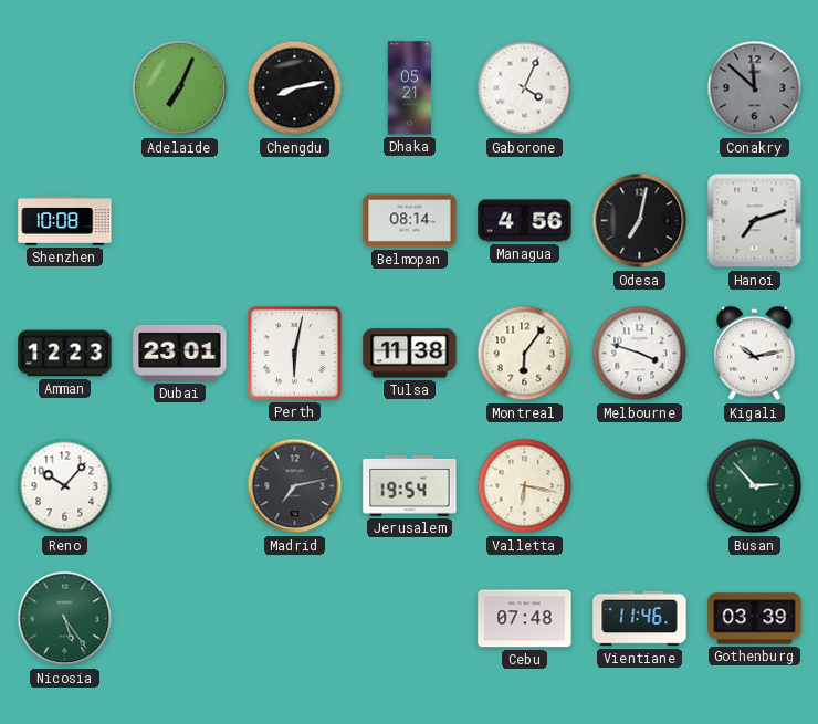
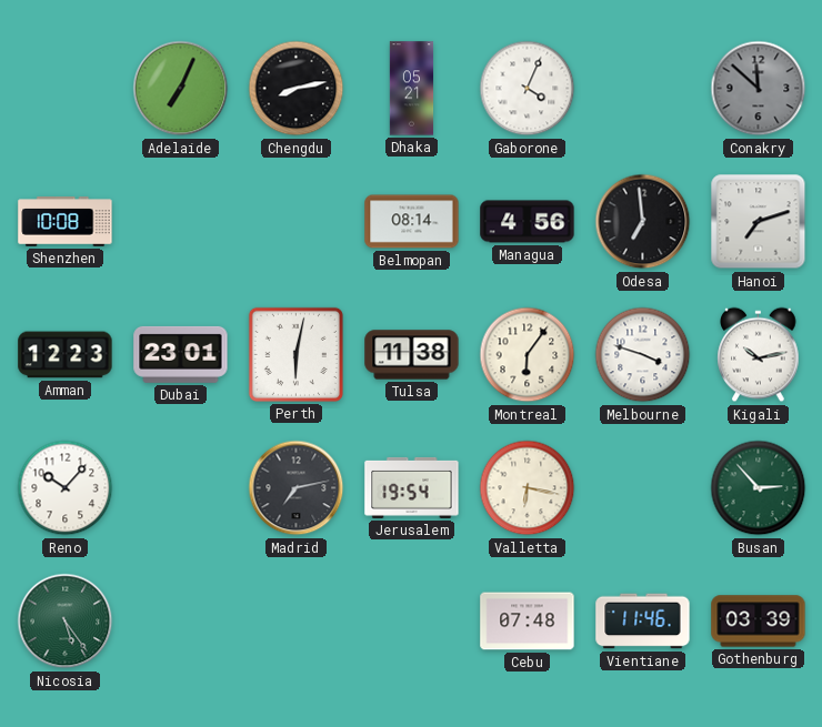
Odesa: 7:02 -> 6:59 (643, 222)
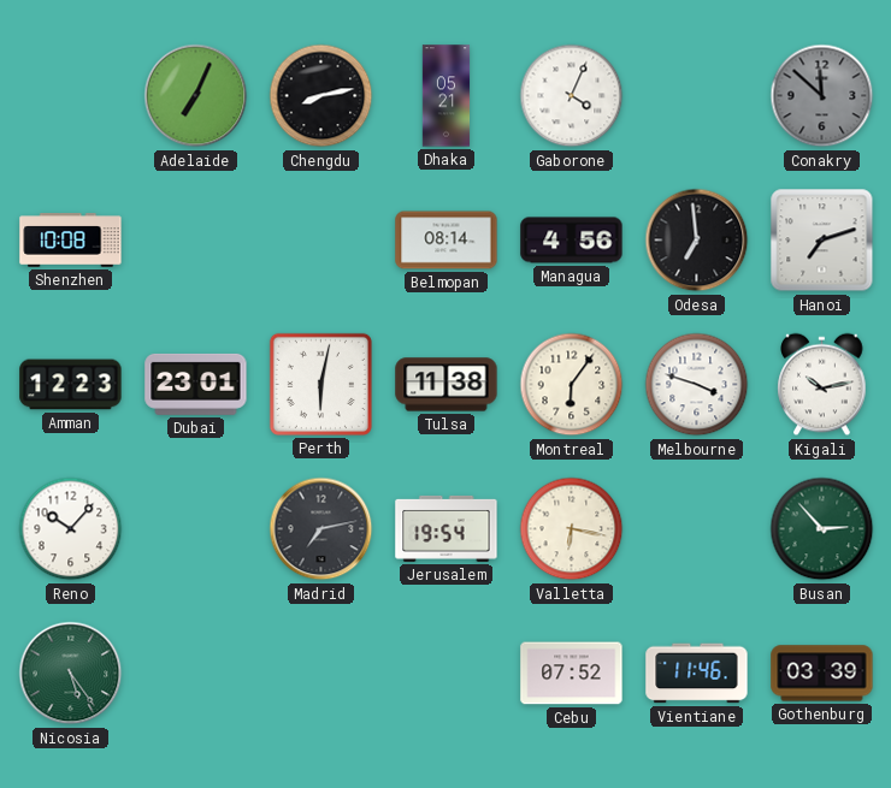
Cebu: 07:48 -> 07:52 (572, 674)
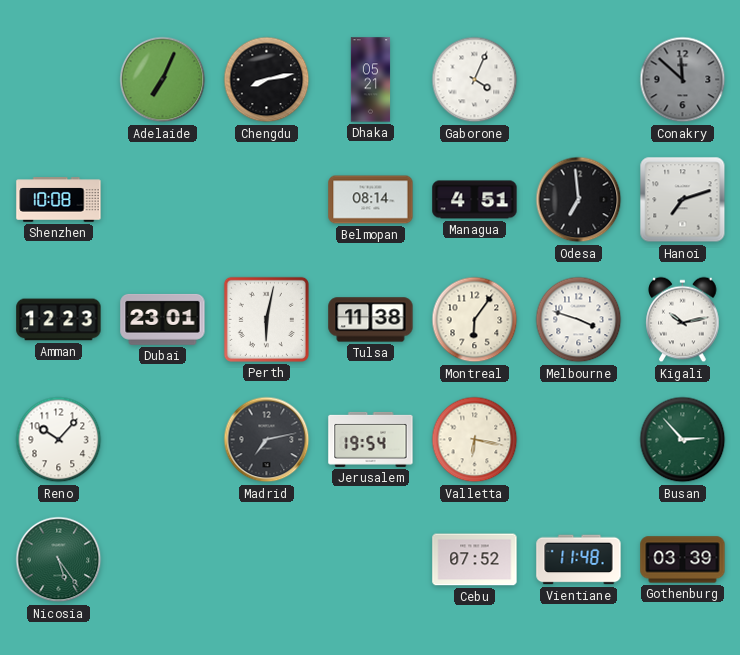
Managua: 4:56 -> 4:51 (475, 200)
Vientiane: 11:46 -> 11:48 (579, 560)
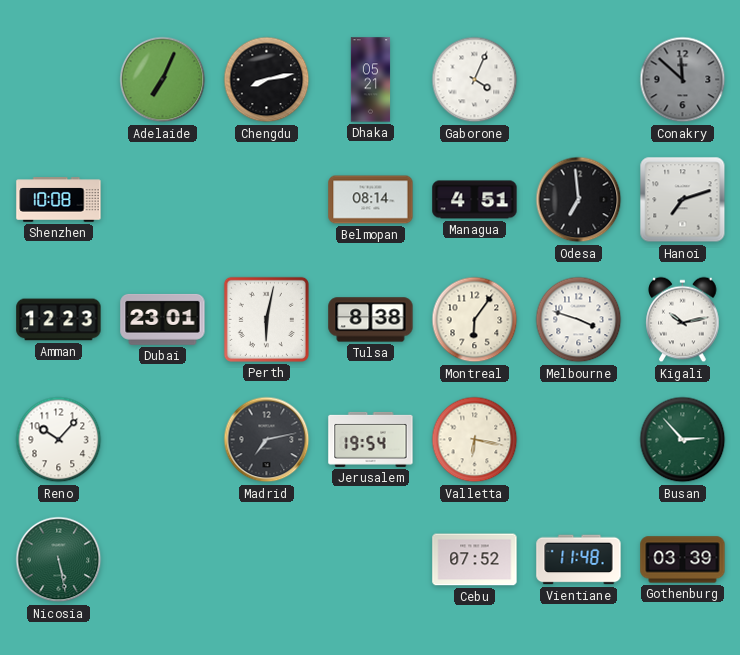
Tulsa: 11:38 -> 8:38 (371, 320)
Nicosia: 5:24 -> 5:28 (59, 560)
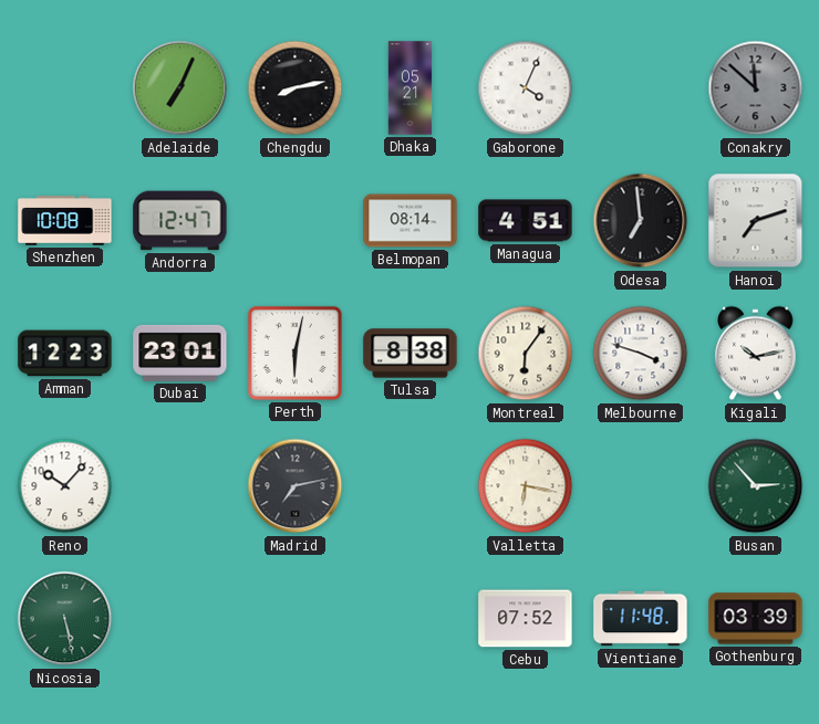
Andorra: none -> 12:47 (180, 221)
Jerusalem: 19:54 -> none (371, 439)
